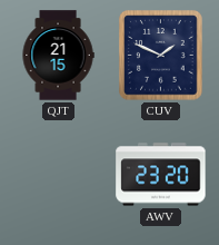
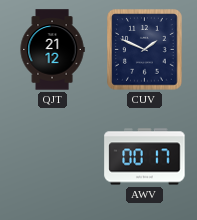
QJT: 21:15 -> 21:12 (52, 50)
AWV: 23:20 -> 00:17 (145, 157)
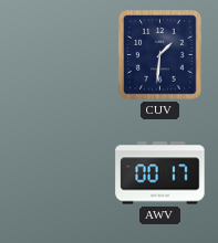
QJT: 21:12 -> none (52, 50)
CUV: 1:49 -> 1:31 (160, 55)
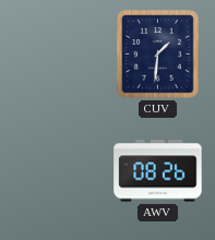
AWV: 00:17 -> 08:26 (158, 171)
